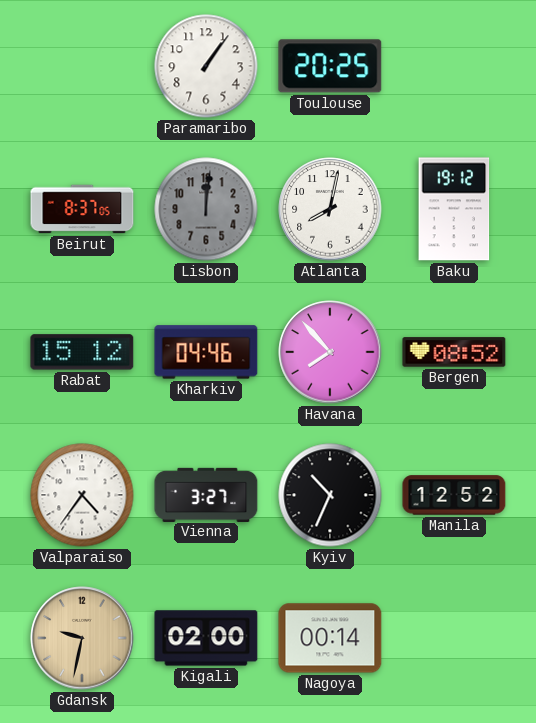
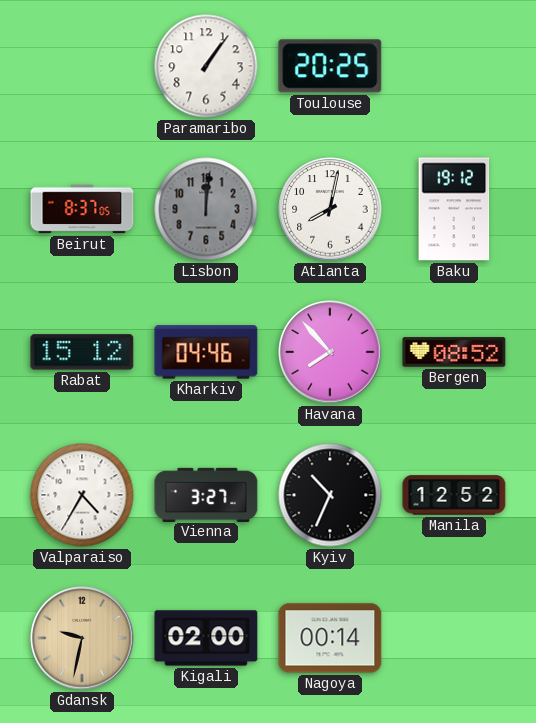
Valparaiso: 4:36 -> 4:35 (82, 495)
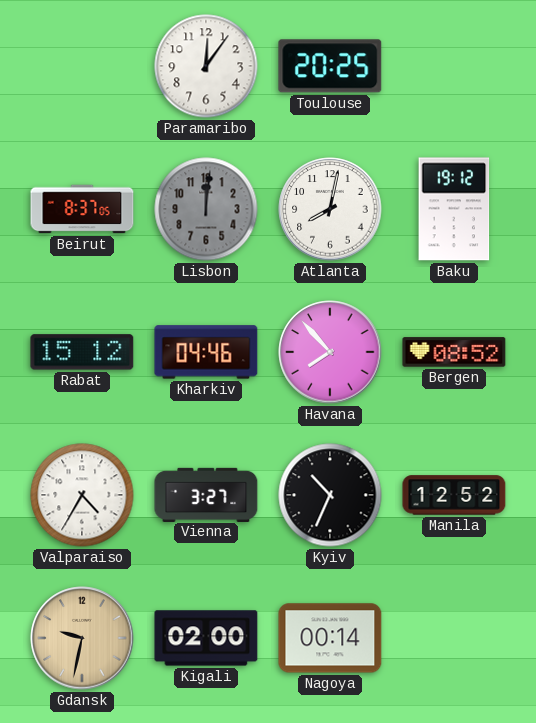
Paramaribo: 1:06 -> 12:06 (206, 66)
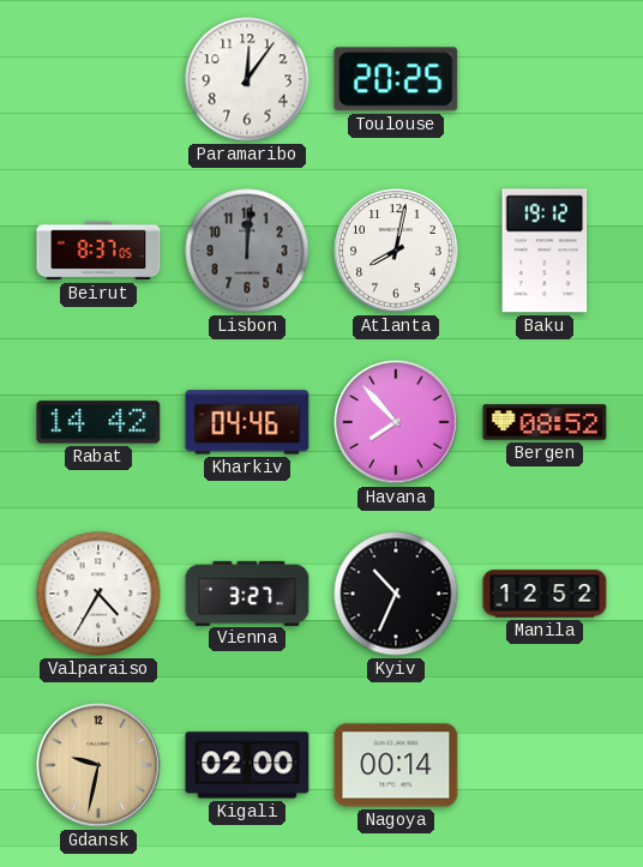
Rabat: 15:12 -> 14:42 (98, 422)
